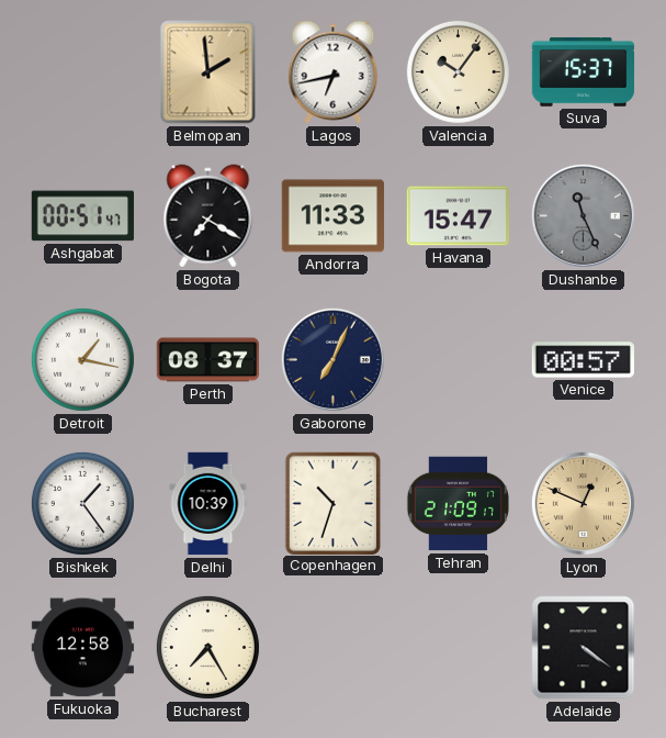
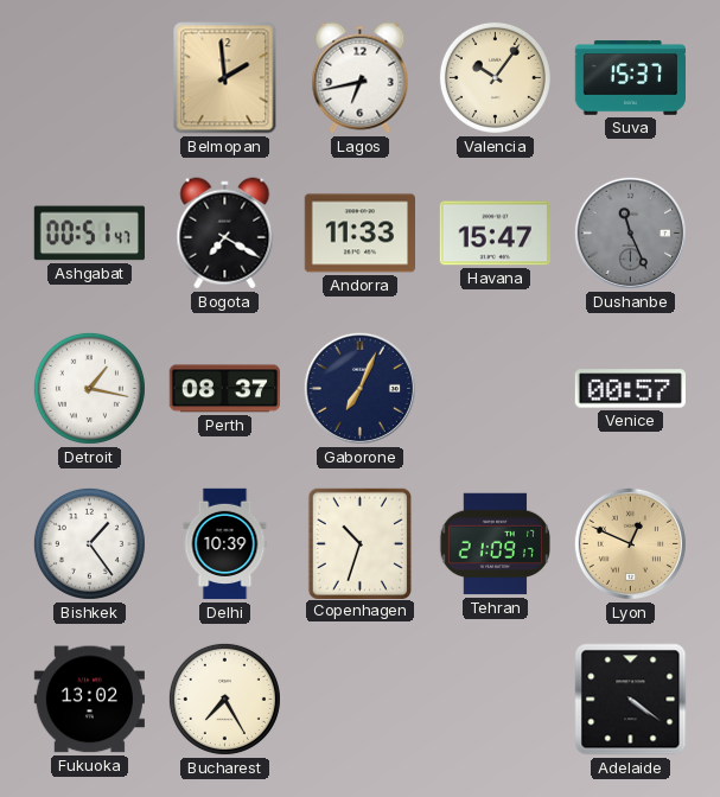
Fukuoka: 12:58 -> 13:02 (89, 700)
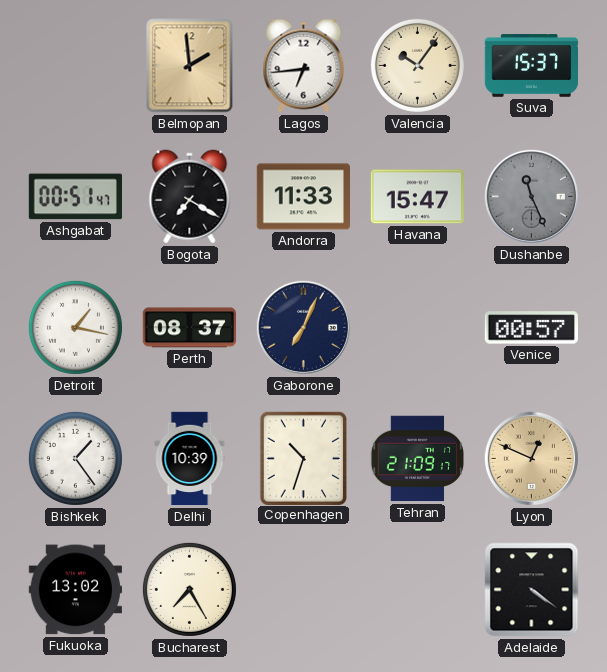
Lagos: 6:43 -> 6:44 (304, 66)
